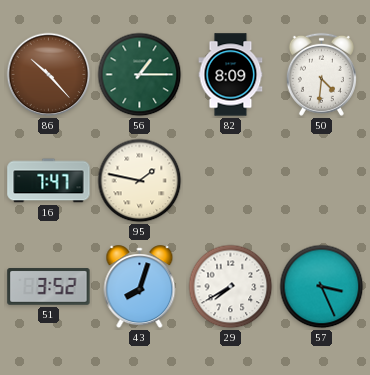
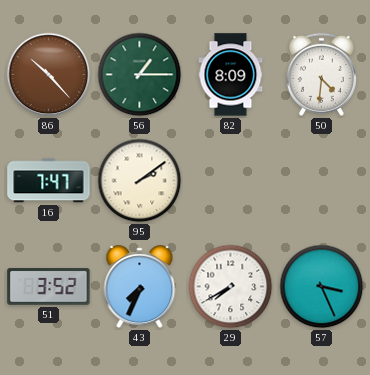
95: 1:47 -> 2:09 (140, 181)
43: 8:03 -> 7:34 (140, 287)
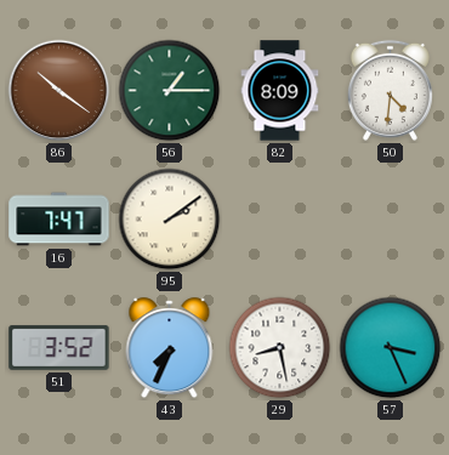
86: 10:23 -> 10:21 (59, 91)
29: 7:40 -> 8:28 (280, 348)
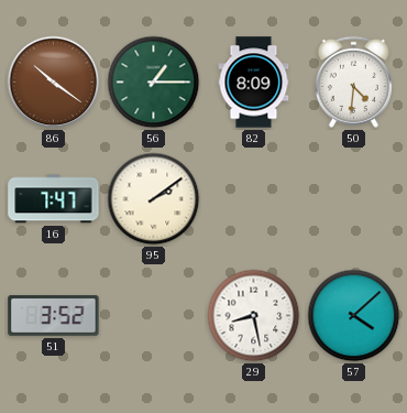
43: 7:34 -> none (170, 348)
57: 3:26 -> 4:08 (354, 316)
